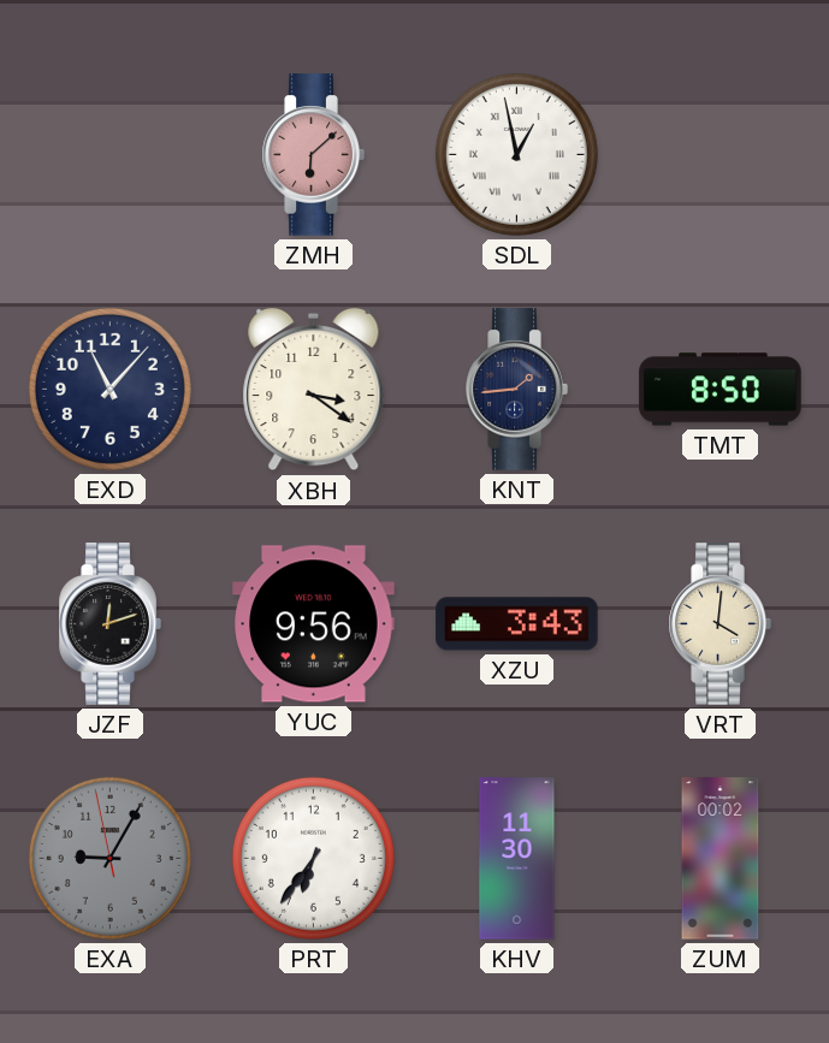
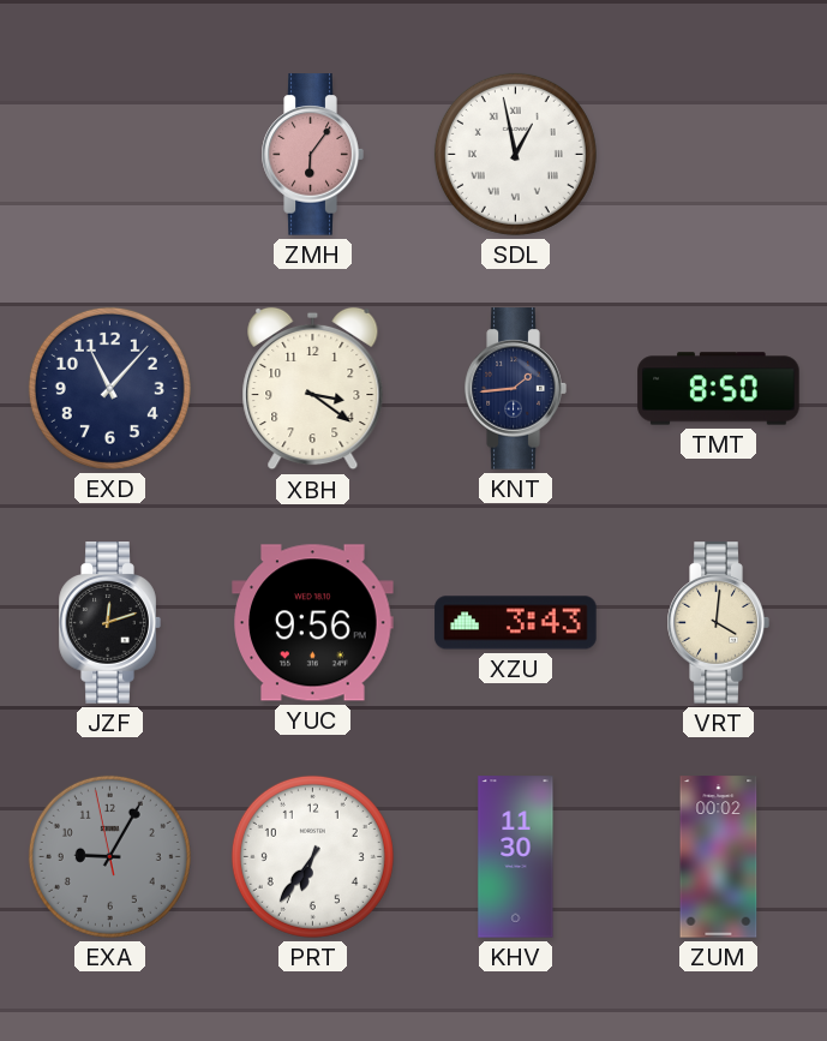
ZMH: 6:08 -> 6:06 (312, 155)
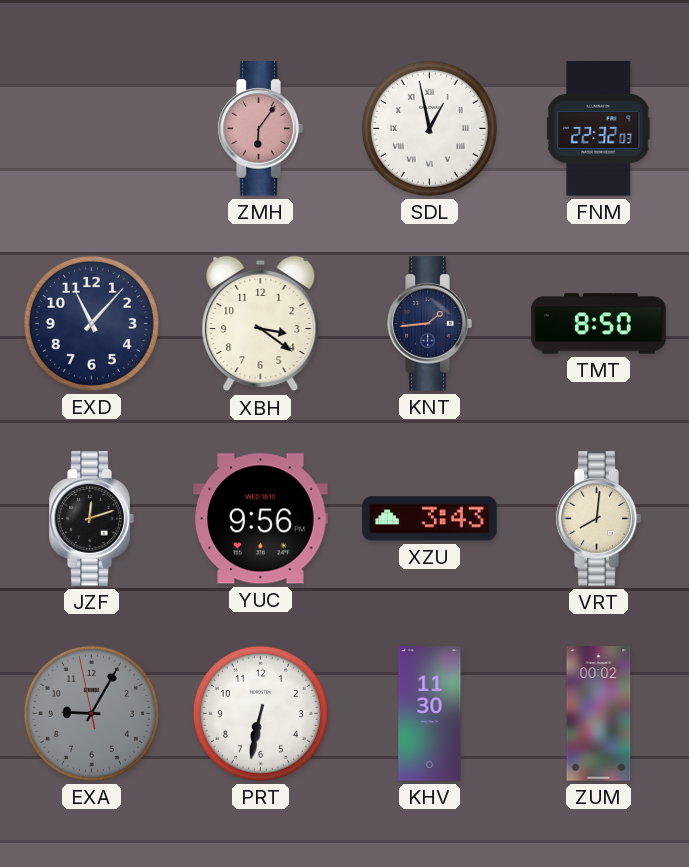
FNM: none -> 22:32 (599, 129)
VRT: 4:01 -> 8:01 (598, 519)
PRT: 6:36 -> 6:32 (260, 713)
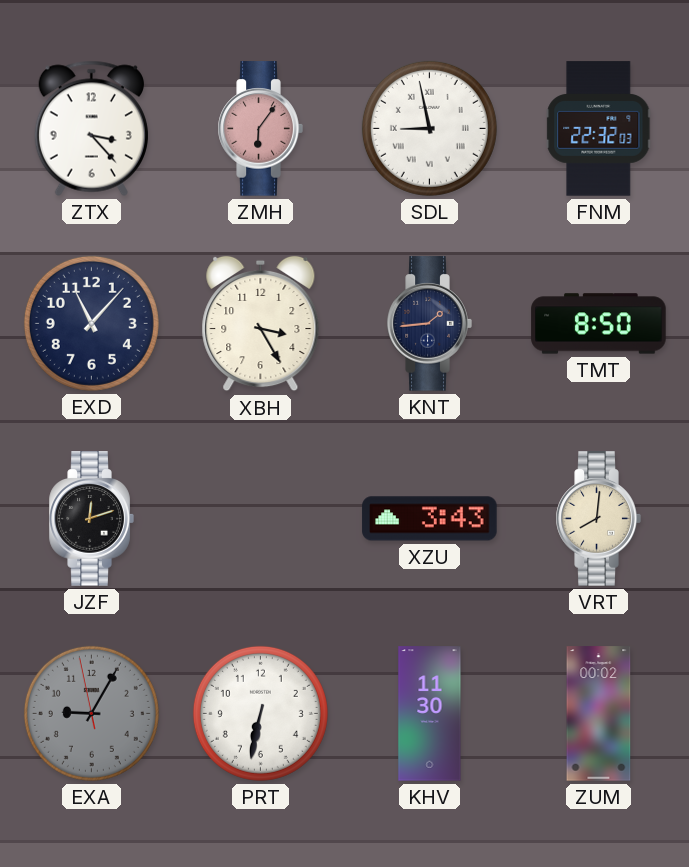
ZTX: none -> 3:23 (91, 128)
SDL: 12:58 -> 8:58 (429, 128)
XBH: 3:21 -> 3:25 (261, 324)
YUC: 9:56 -> none (261, 519)
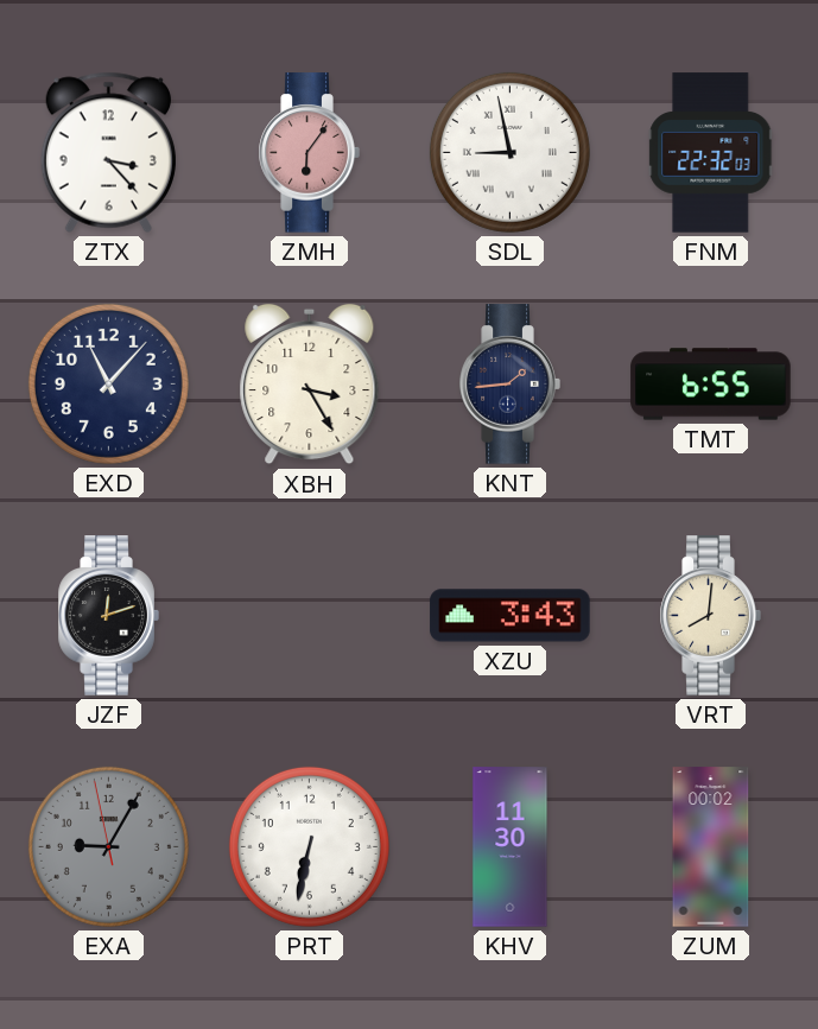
TMT: 8:50 -> 6:55 (711, 385)
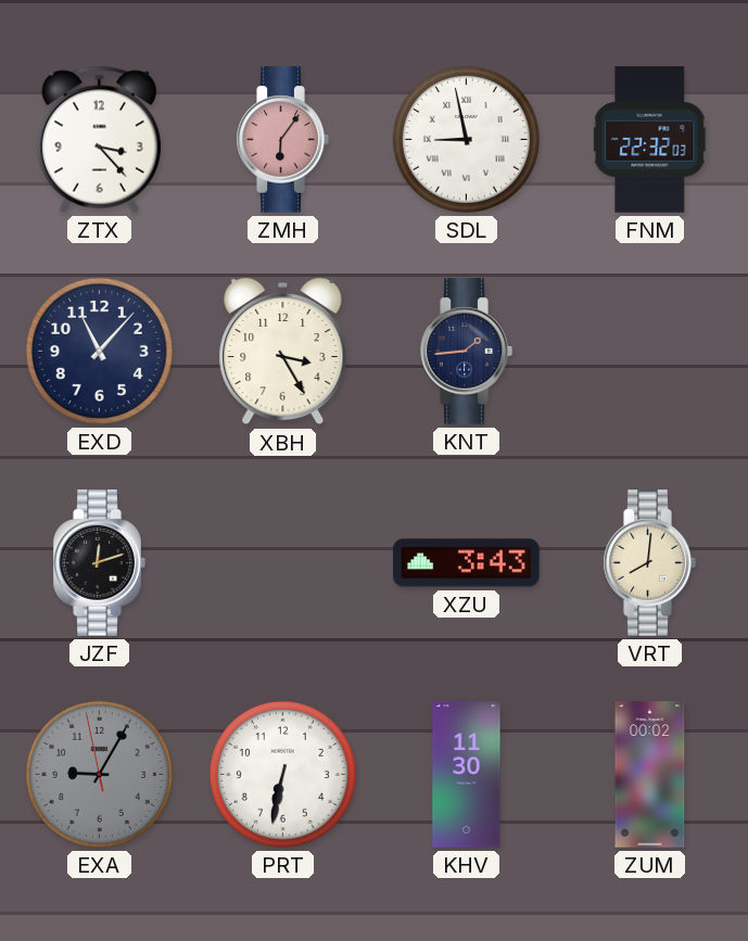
TMT: 6:55 -> none (711, 385)
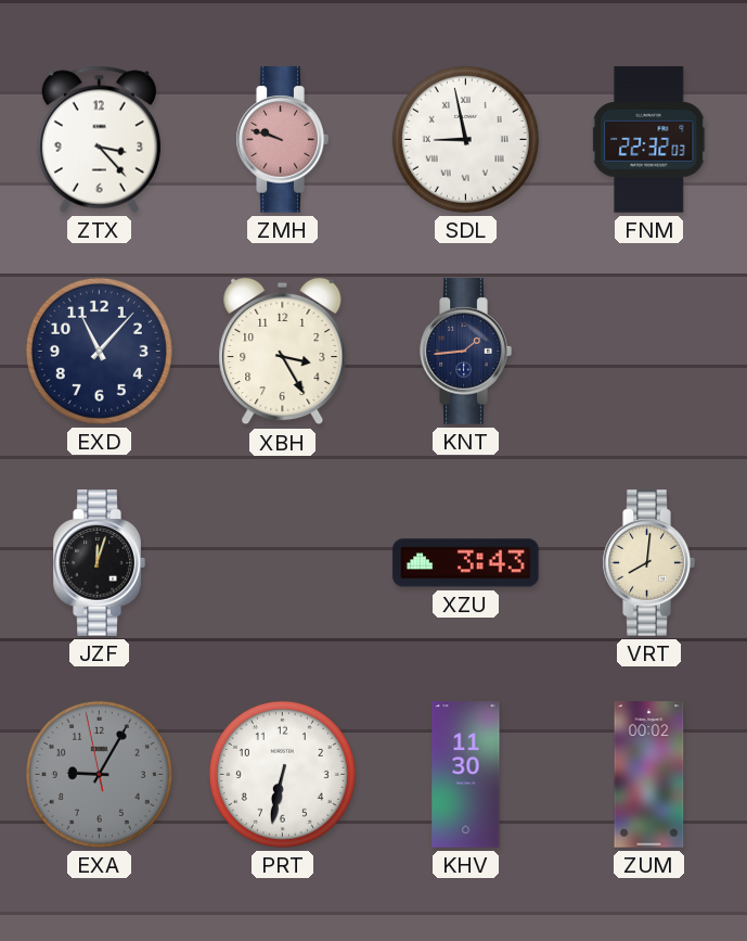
ZMH: 6:06 -> 9:48 (282, 140)
JZF: 12:12 -> 12:03 (99, 563)
